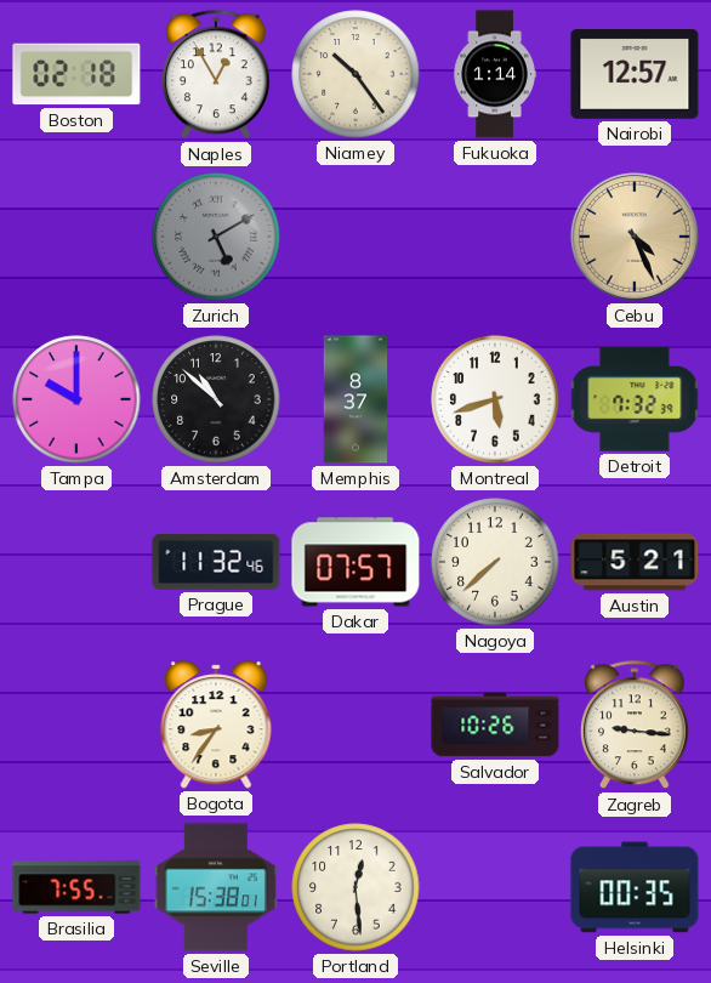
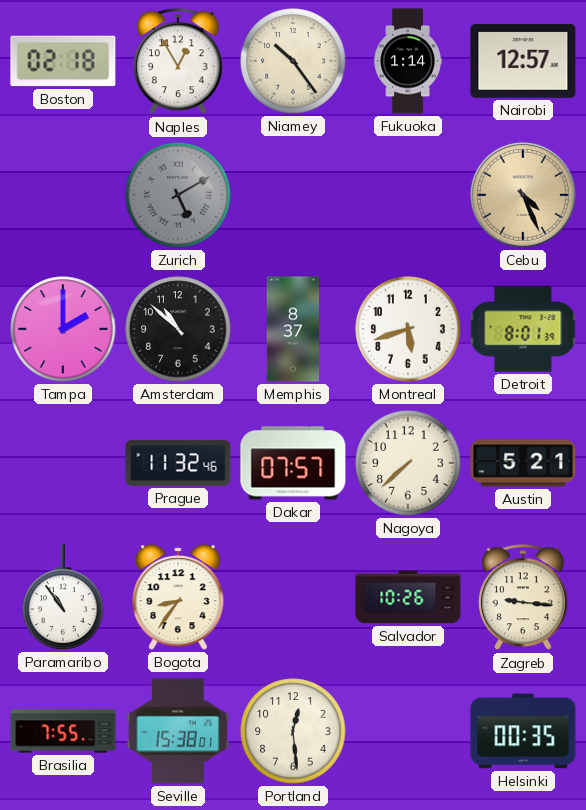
Tampa: 10:00 -> 2:00 (63, 329)
Detroit: 7:32 -> 8:01 (523, 329)
Paramaribo: none -> 10:54 (63, 597)
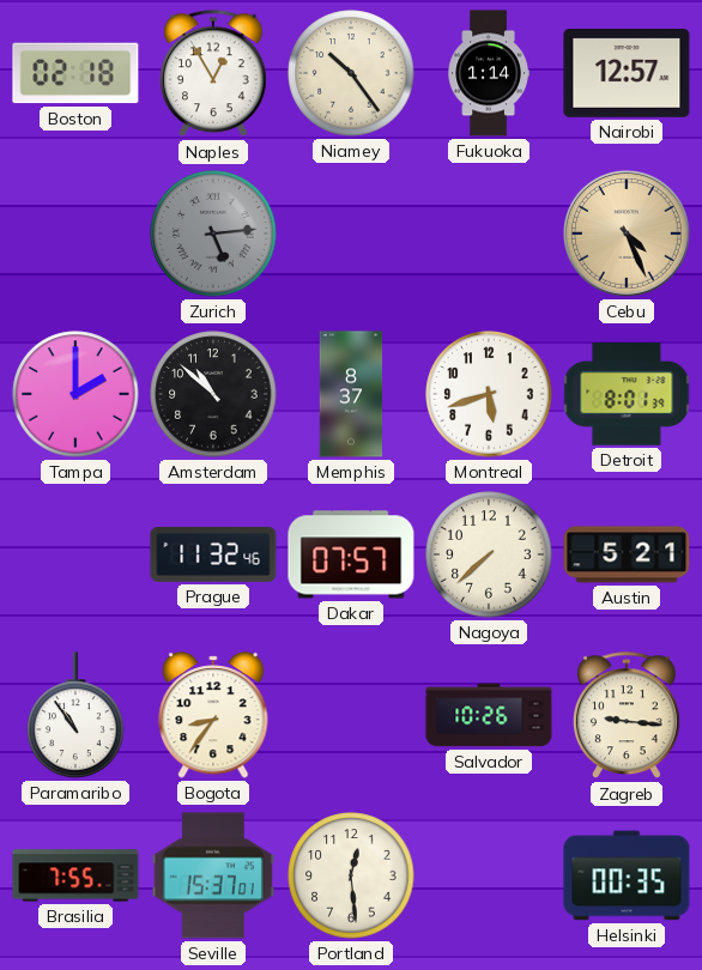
Zurich: 5:10 -> 5:14 (213, 234)
Seville: 15:38 -> 15:37 (213, 875)
